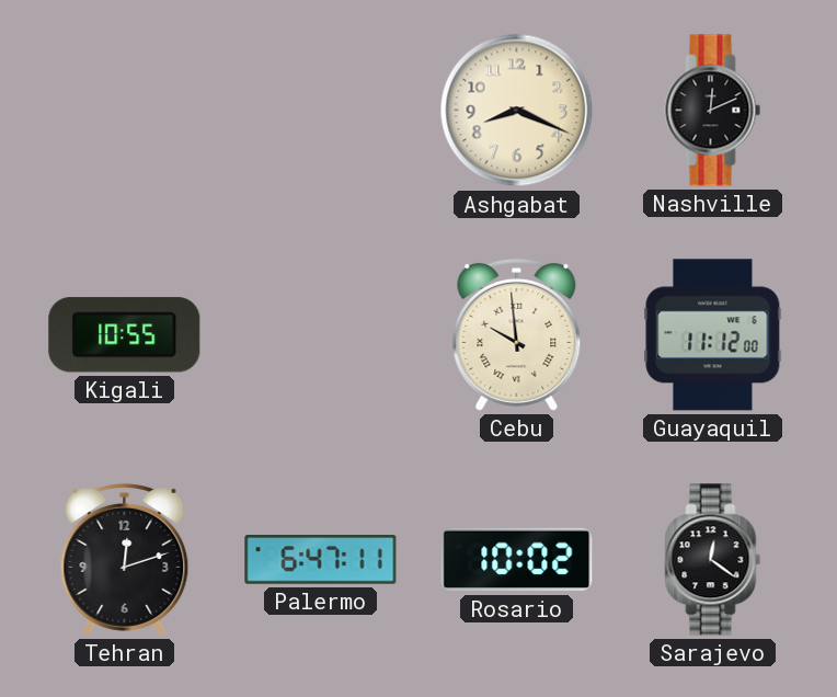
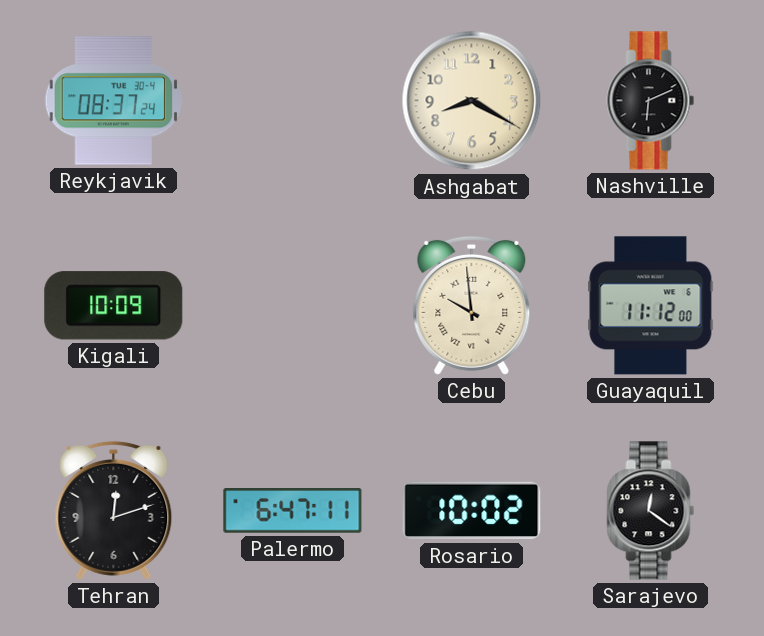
Reykjavik: none -> 08:37 (114, 101)
Ashgabat: 8:19 -> 8:20 (472, 101)
Nashville: 12:11 -> 6:11 (651, 101)
Kigali: 10:55 -> 10:09 (114, 306)
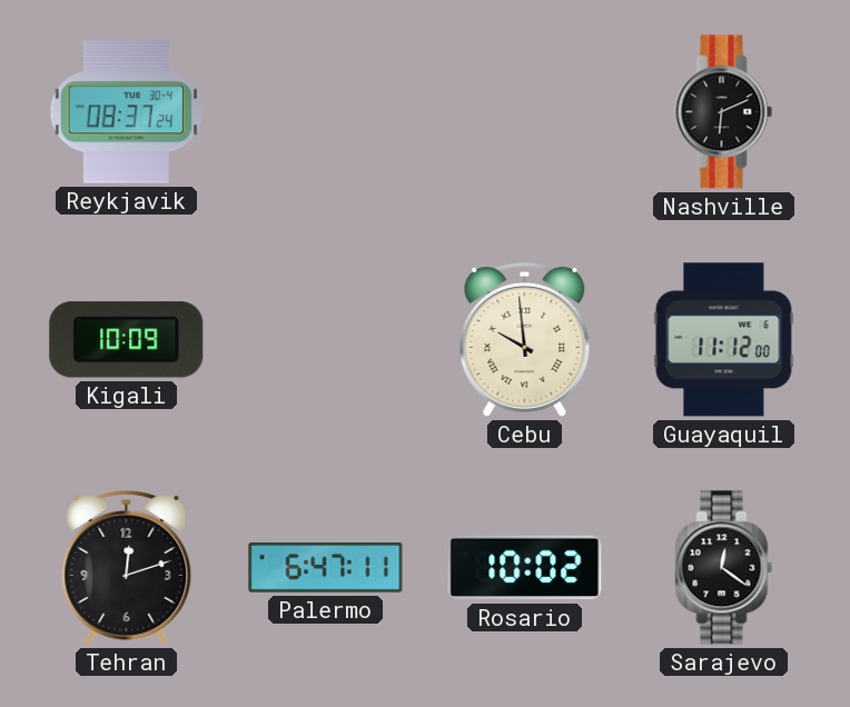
Ashgabat: 8:20 -> none (472, 101)
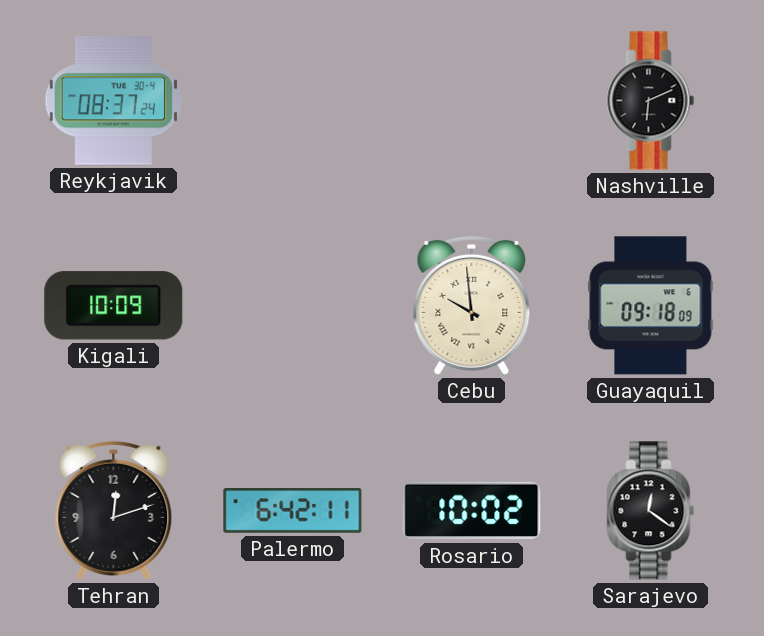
Guayaquil: 11:12 -> 09:18 (651, 306)
Palermo: 6:47 -> 6:42 (293, 511)
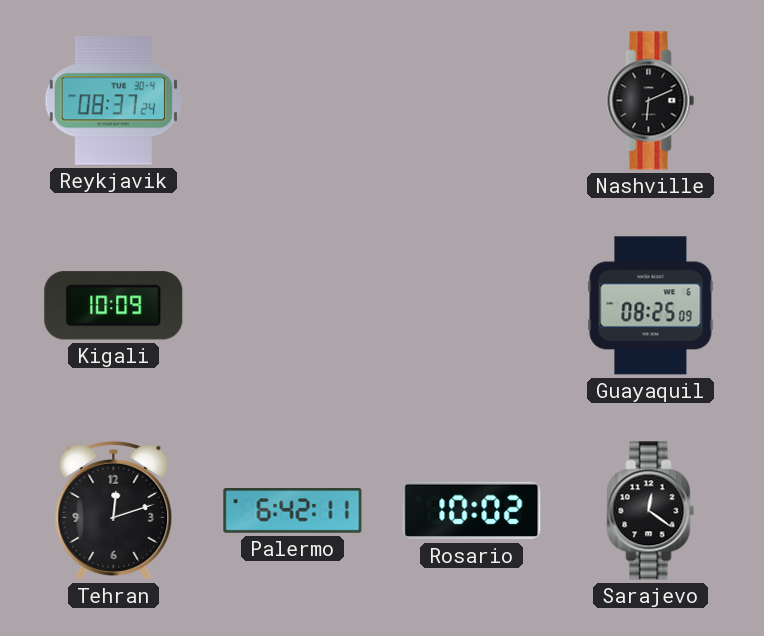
Cebu: 9:59 -> none (472, 305)
Guayaquil: 09:18 -> 08:25 (651, 306)
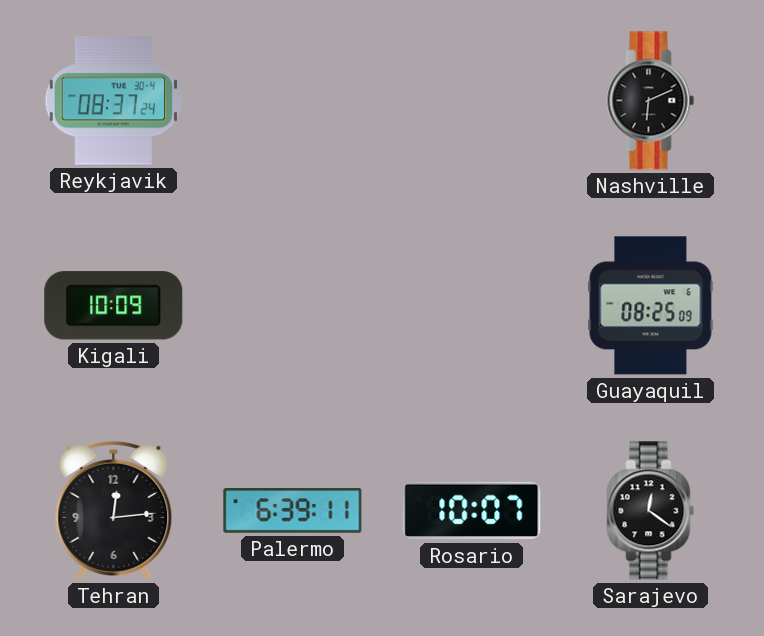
Tehran: 12:12 -> 12:14 (114, 510)
Palermo: 6:42 -> 6:39 (293, 511)
Rosario: 10:02 -> 10:07 (472, 511)
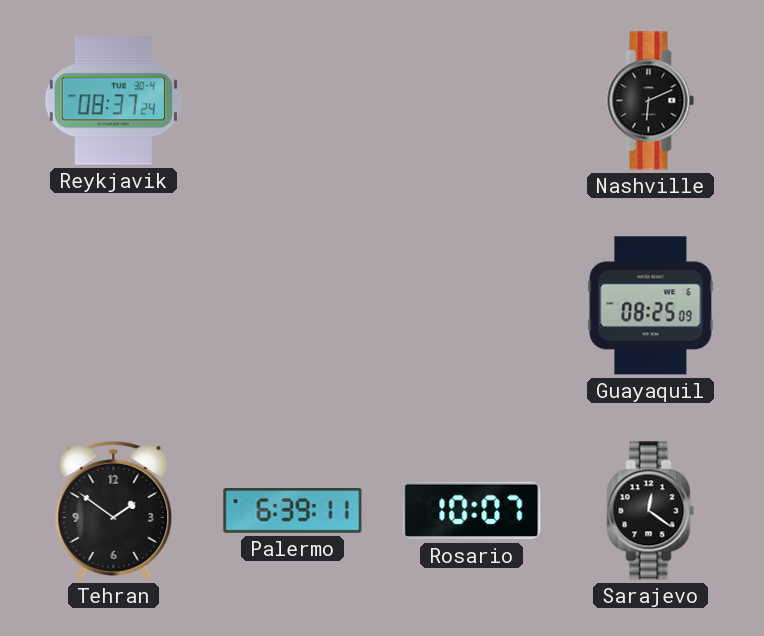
Kigali: 10:09 -> none (114, 306)
Tehran: 12:14 -> 1:51 (114, 510)
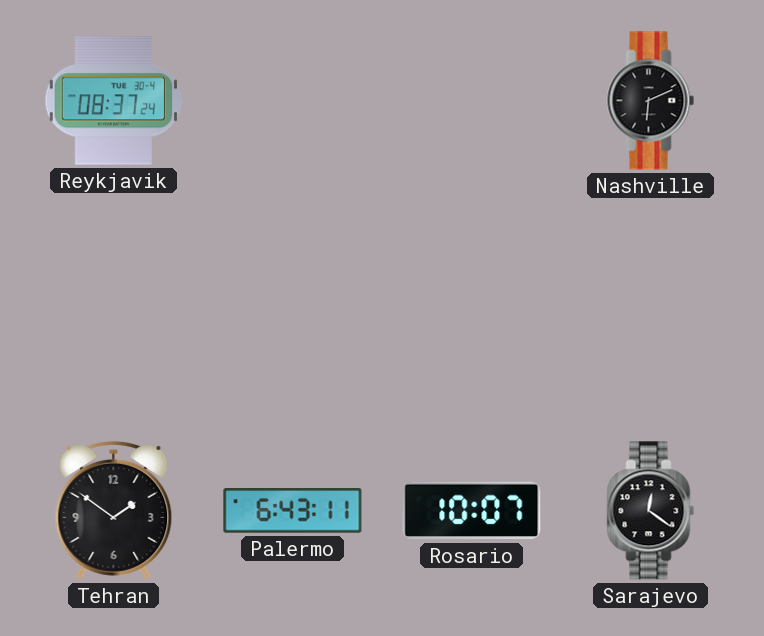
Guayaquil: 08:25 -> none (651, 306)
Palermo: 6:39 -> 6:43 (293, 511)
